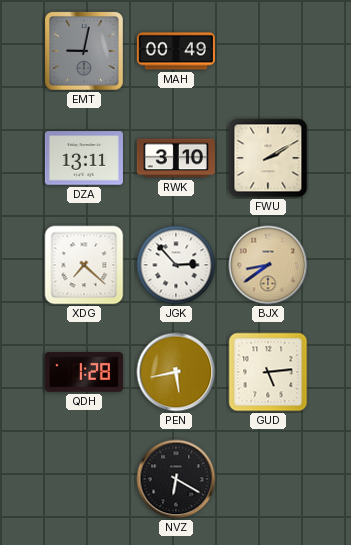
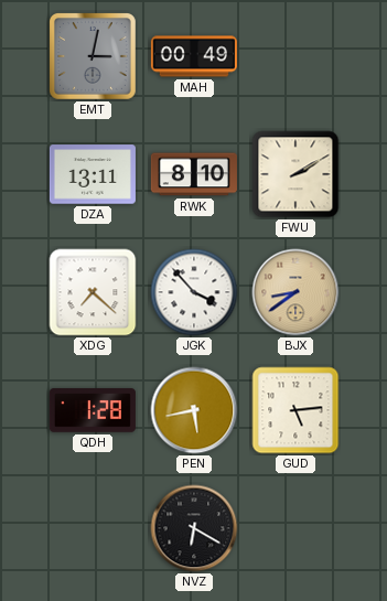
EMT: 9:02 -> 3:02 (93, 56)
RWK: 3:10 -> 8:10 (194, 174)
JGK: 2:53 -> 3:53 (194, 292)
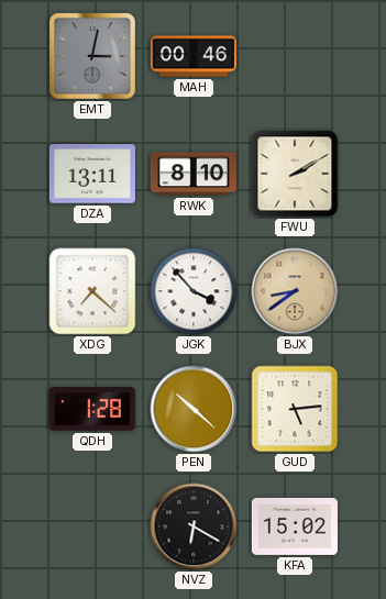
MAH: 00:49 -> 00:46 (194, 56)
PEN: 5:43 -> 10:22 (194, 409)
KFA: none -> 15:02 (295, 526)
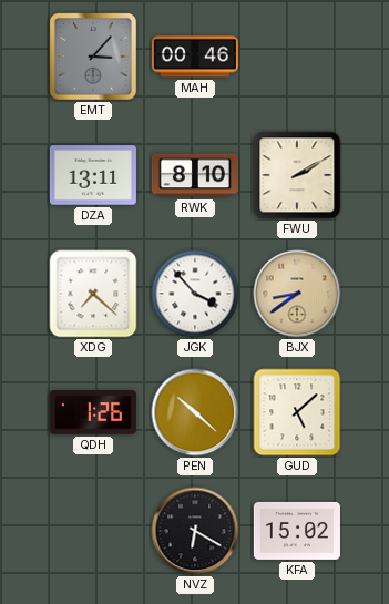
EMT: 3:02 -> 3:07 (93, 57)
QDH: 1:28 -> 1:26 (93, 412)
GUD: 5:14 -> 5:08 (297, 412)
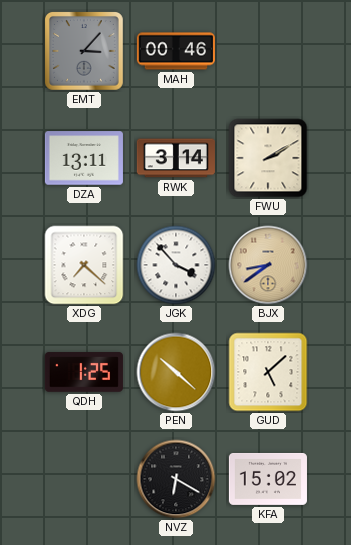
RWK: 8:10 -> 3:14 (176, 158)
QDH: 1:26 -> 1:25 (84, 372)
